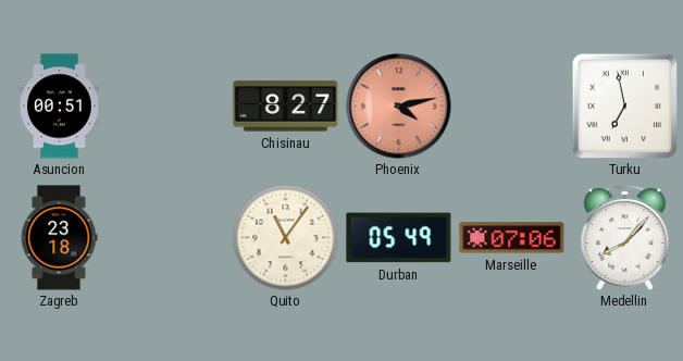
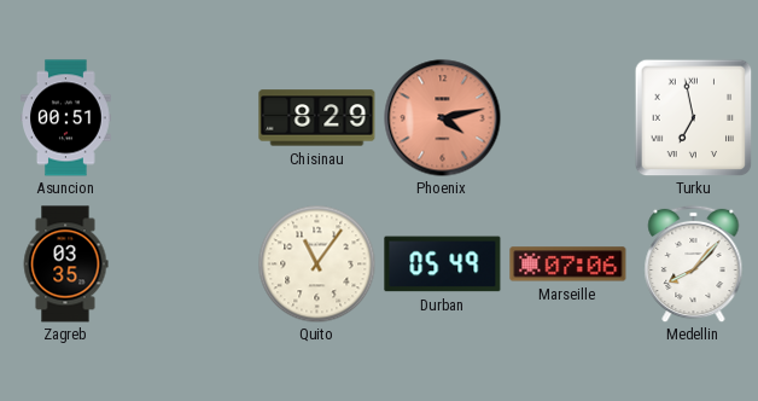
Chisinau: 8:27 -> 8:29 (317, 118)
Zagreb: 23:18 -> 03:35 (65, 265)
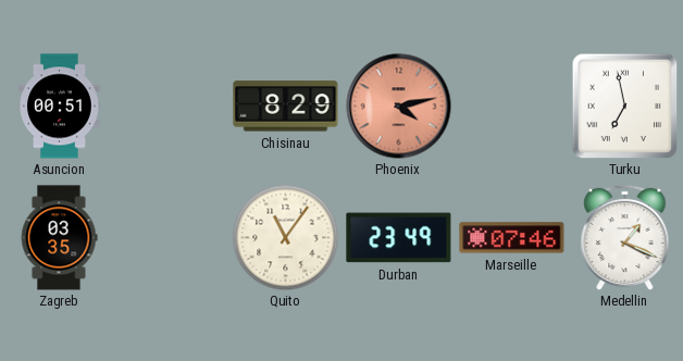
Durban: 05:49 -> 23:49 (399, 238)
Marseille: 07:06 -> 07:46 (512, 238)
Medellin: 8:07 -> 1:19 (625, 237)
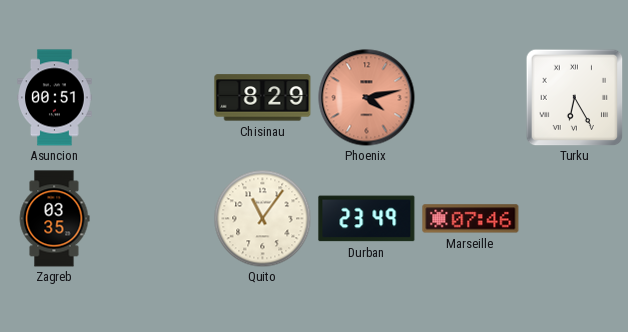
Turku: 6:58 -> 6:25 (574, 97)
Medellin: 1:19 -> none (625, 237)
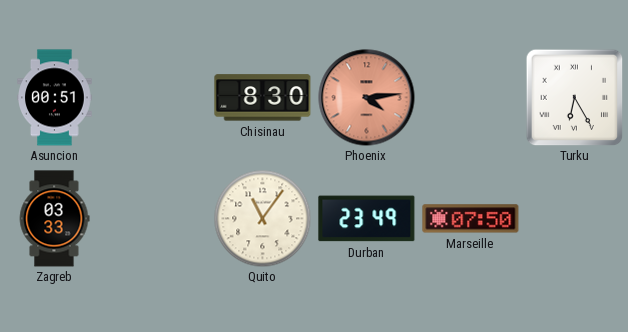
Chisinau: 8:29 -> 8:30 (263, 98)
Phoenix: 4:13 -> 4:14 (367, 98)
Zagreb: 03:35 -> 03:33 (54, 219)
Marseille: 07:46 -> 07:50 (471, 219)
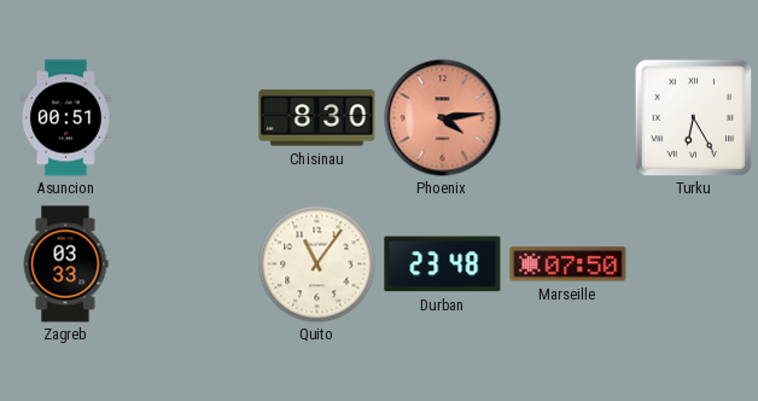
Durban: 23:49 -> 23:48 (443, 265)
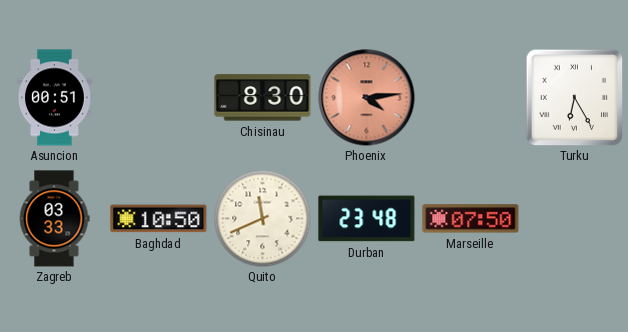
Baghdad: none -> 10:50 (159, 219)
Quito: 11:06 -> 11:41 (262, 218)
